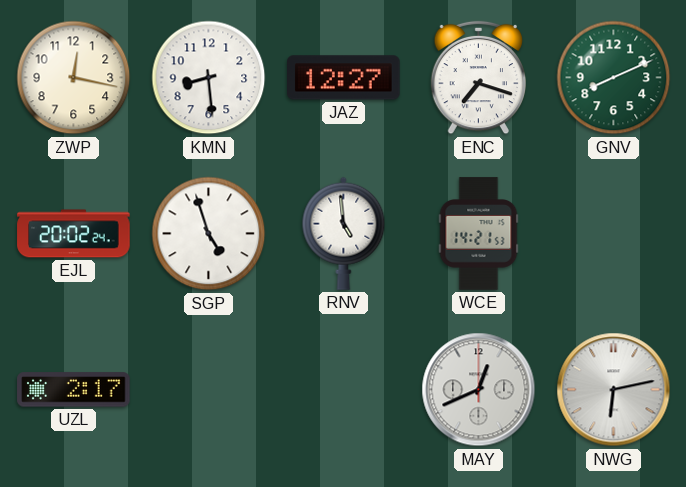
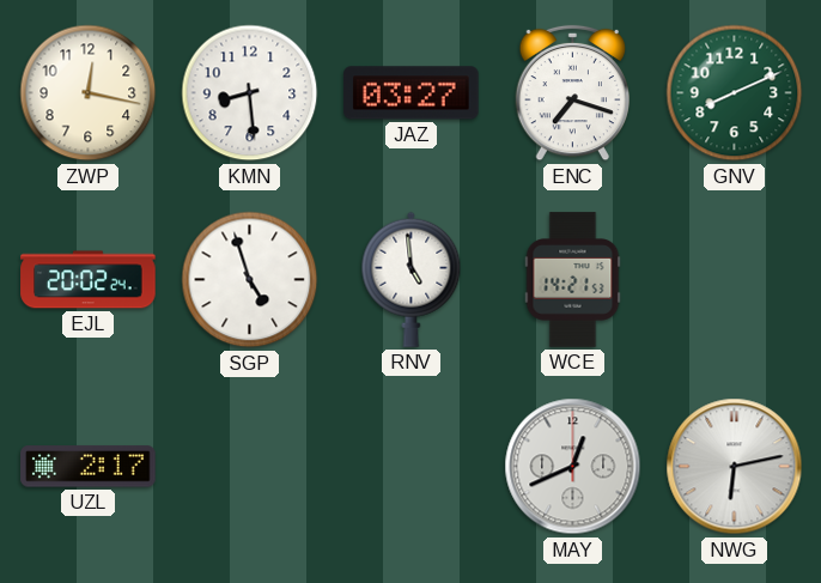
JAZ: 12:27 -> 03:27 (412, 93)
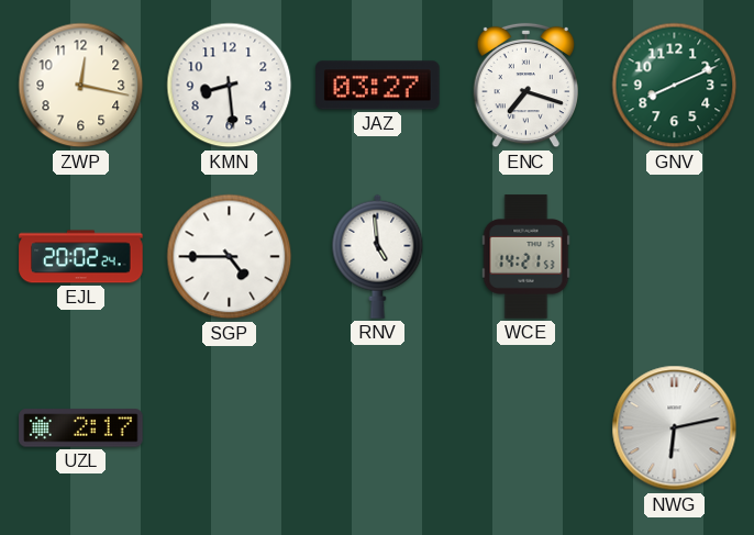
SGP: 4:57 -> 4:45 (230, 257)
MAY: 12:41 -> none (573, 467)
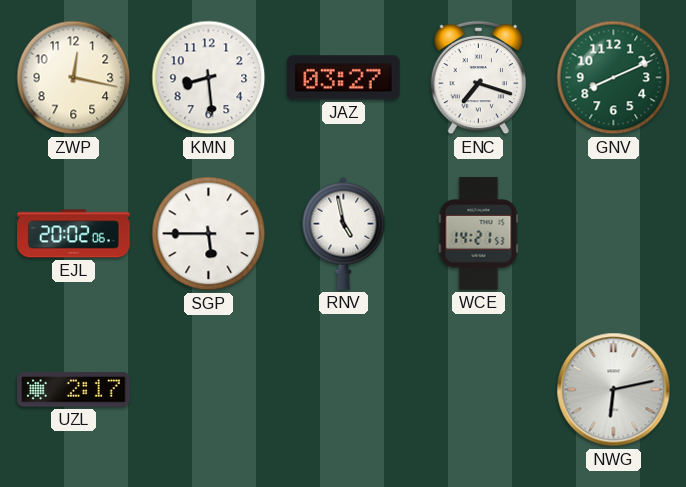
EJL: 20:02:24 -> 20:02:06 (74, 234)
SGP: 4:45 -> 5:45 (209, 234)
RNV: 4:59 -> 4:58 (344, 233)
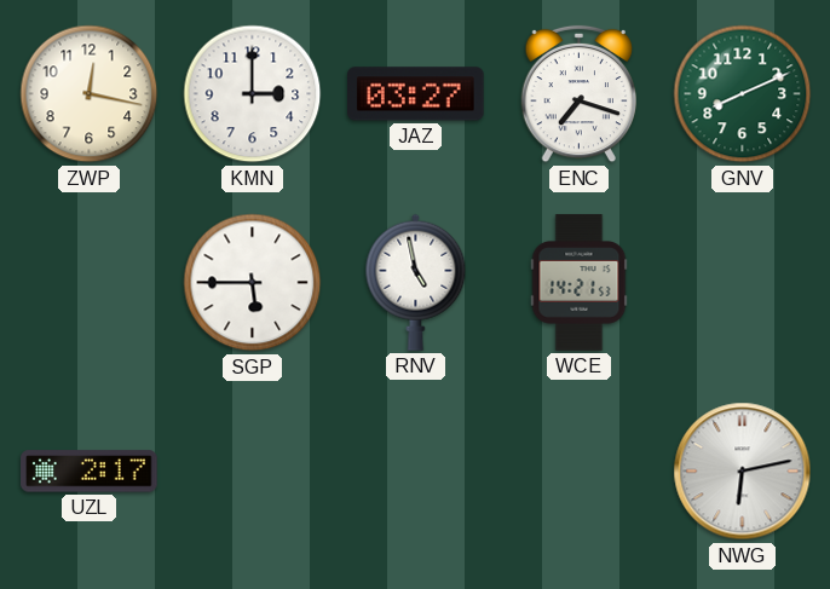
KMN: 8:29 -> 3:00 (253, 94)
EJL: 20:02 -> none (74, 234)
